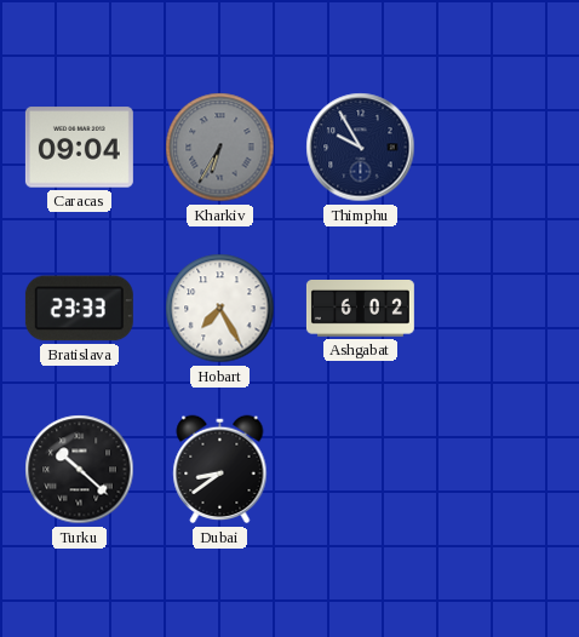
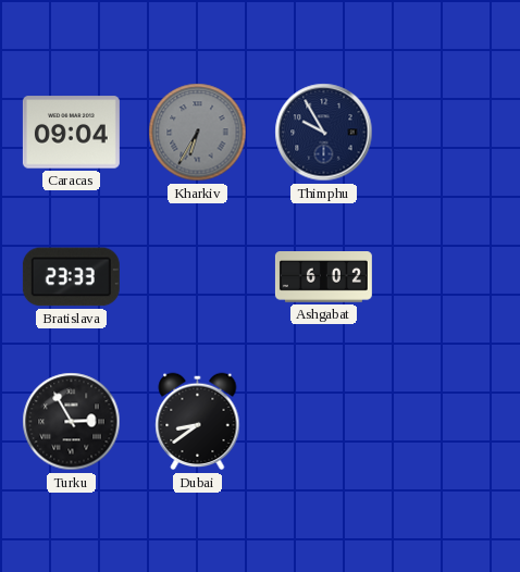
Hobart: 7:25 -> none (220, 309)
Turku: 10:22 -> 2:55 (72, 422)
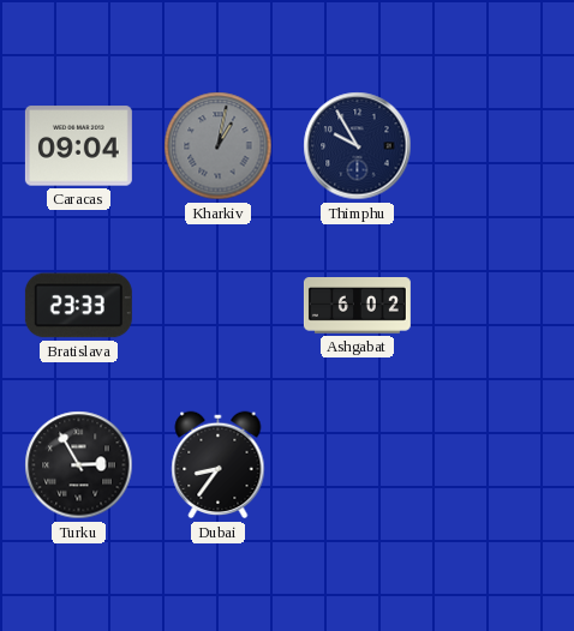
Kharkiv: 6:35 -> 1:02 (219, 146)
Dubai: 8:39 -> 8:36 (219, 465)
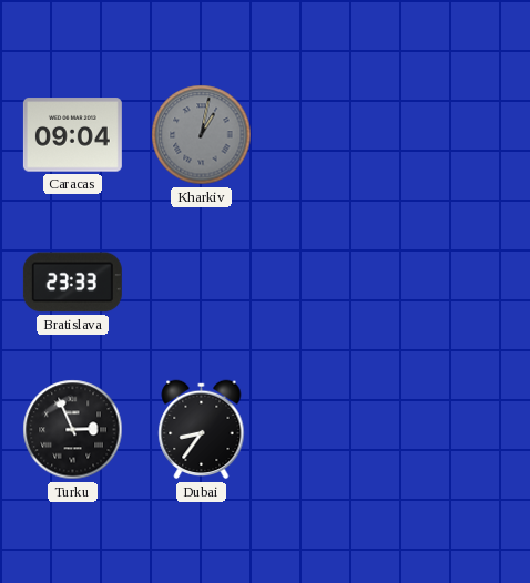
Thimphu: 9:55 -> none (358, 146)
Ashgabat: 6:02 -> none (357, 306)
Turku: 2:55 -> 2:56 (73, 430)
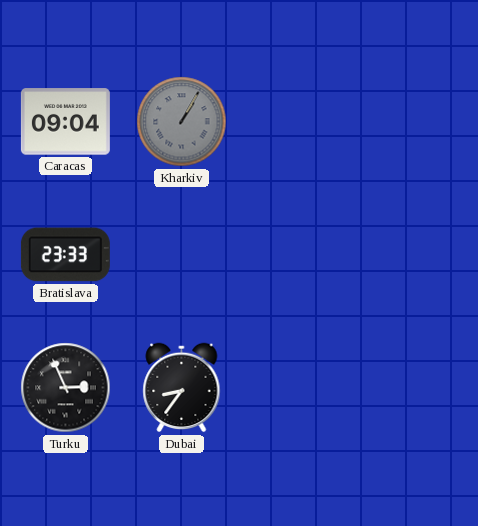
Kharkiv: 1:02 -> 1:05 (182, 122)
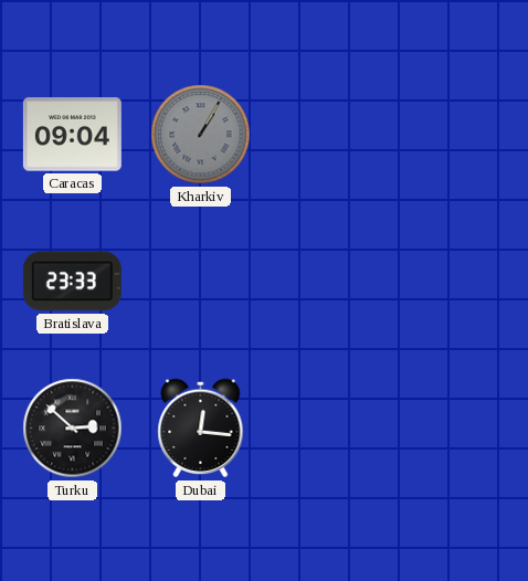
Turku: 2:56 -> 2:52 (73, 429)
Dubai: 8:36 -> 12:16 (201, 429)
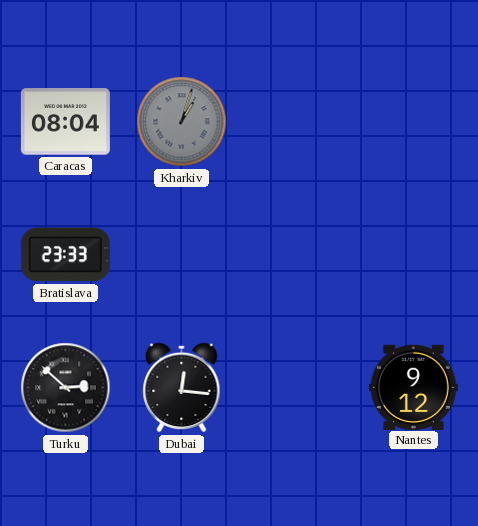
Caracas: 09:04 -> 08:04 (65, 122)
Kharkiv: 1:05 -> 1:03 (182, 122)
Nantes: none -> 9:12 (413, 387)
